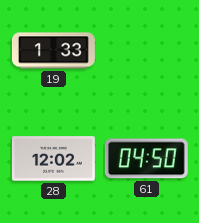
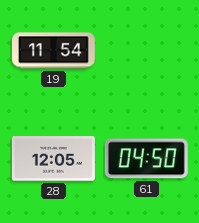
19: 1:33 -> 11:54 (53, 51)
28: 12:02 -> 12:05 (53, 159)
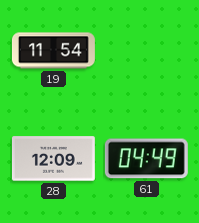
28: 12:05 -> 12:09 (53, 159)
61: 04:50 -> 04:49 (146, 159)
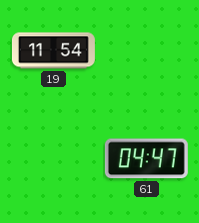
28: 12:09 -> none (53, 159)
61: 04:49 -> 04:47 (146, 159)
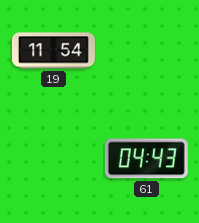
61: 04:47 -> 04:43 (146, 159)
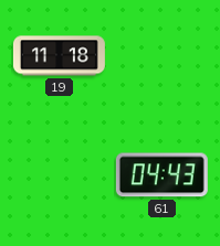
19: 11:54 -> 11:18 (59, 56)
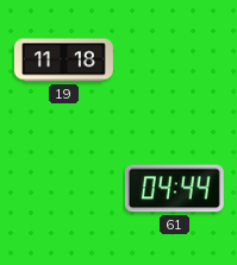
61: 04:43 -> 04:44 (174, 189)
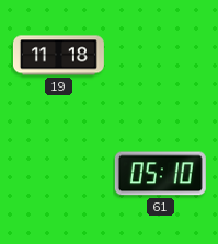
61: 04:44 -> 05:10 (160, 174)
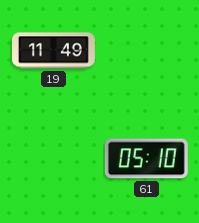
19: 11:18 -> 11:49 (53, 51)
